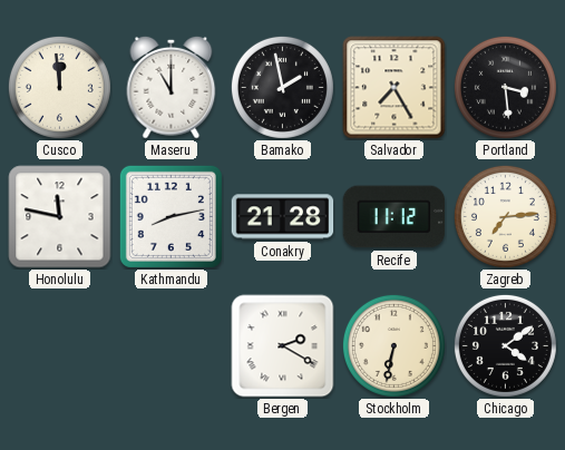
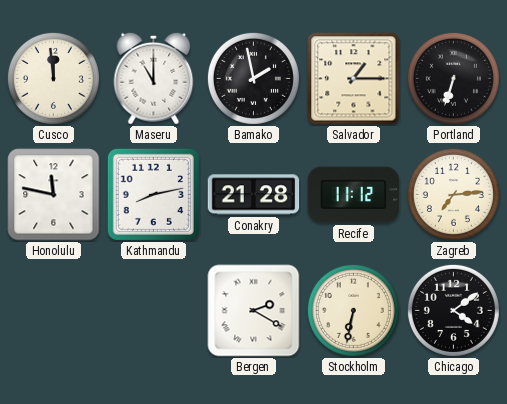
Salvador: 7:25 -> 1:15 (354, 79)
Portland: 3:29 -> 6:33 (453, 78)
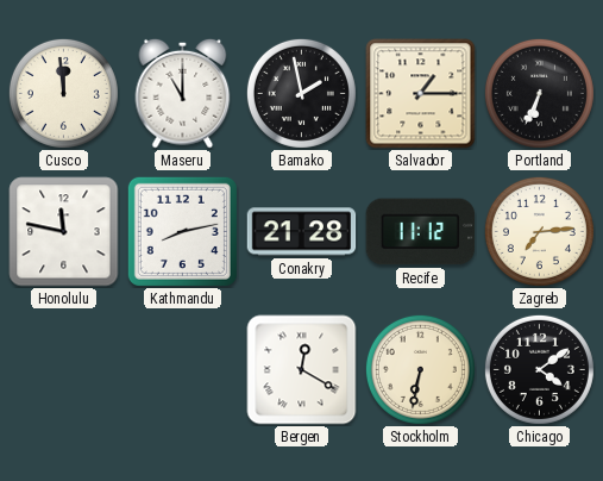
Portland: 6:33 -> 6:34 (539, 93)
Bergen: 2:20 -> 12:20 (302, 370)
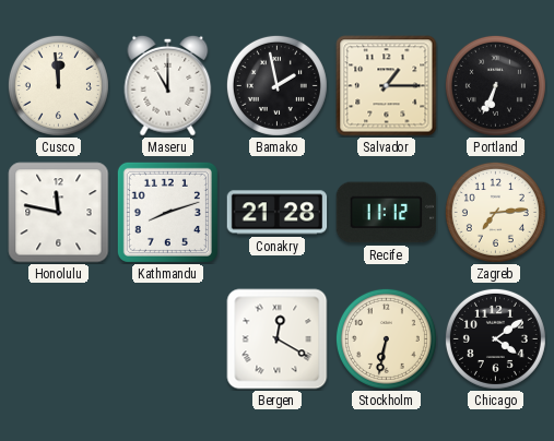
Kathmandu: 8:13 -> 8:12 (167, 212)
